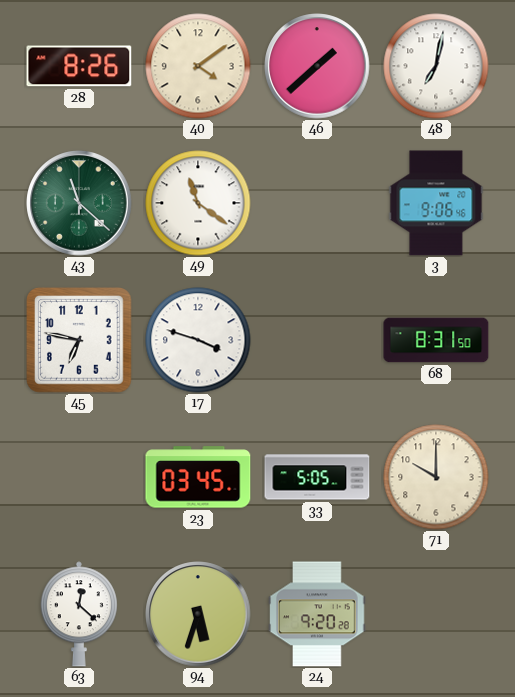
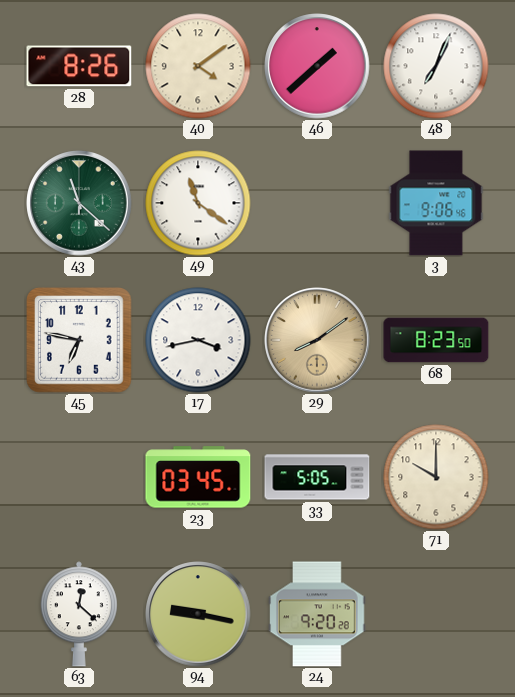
48: 7:02 -> 7:04 (436, 66)
17: 3:48 -> 3:43 (198, 340)
29: none -> 8:09 (317, 340)
68: 8:31 -> 8:23 (436, 340)
94: 5:33 -> 9:17 (198, 614)
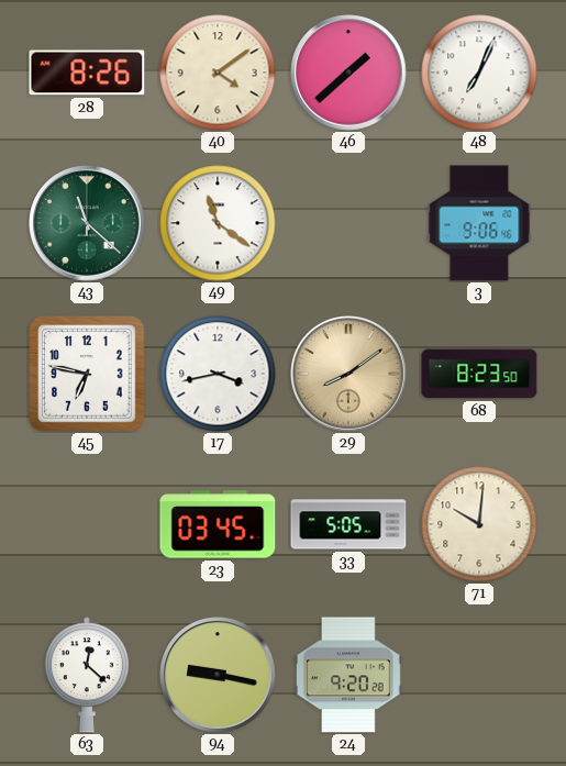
71: 10:00 -> 10:01 (479, 524)
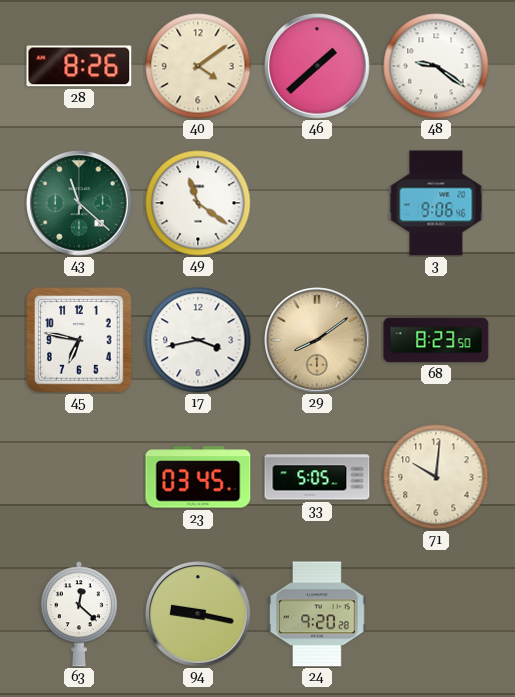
48: 7:04 -> 9:21 (436, 66)
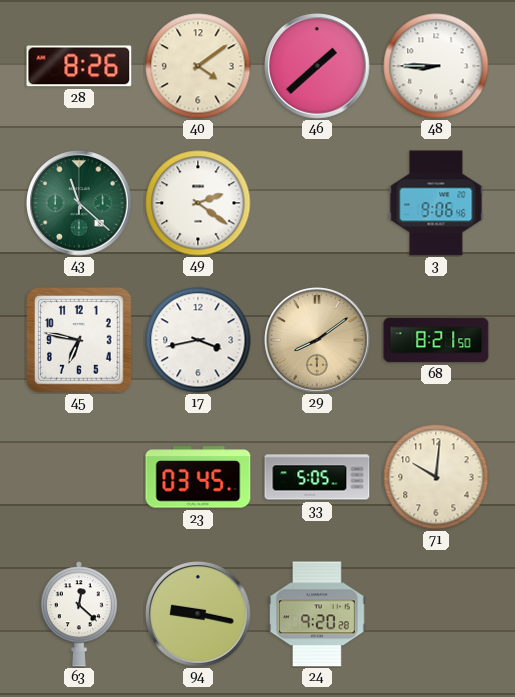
48: 9:21 -> 8:45 (436, 66)
49: 11:21 -> 2:21 (198, 203)
68: 8:23 -> 8:21 (436, 340)
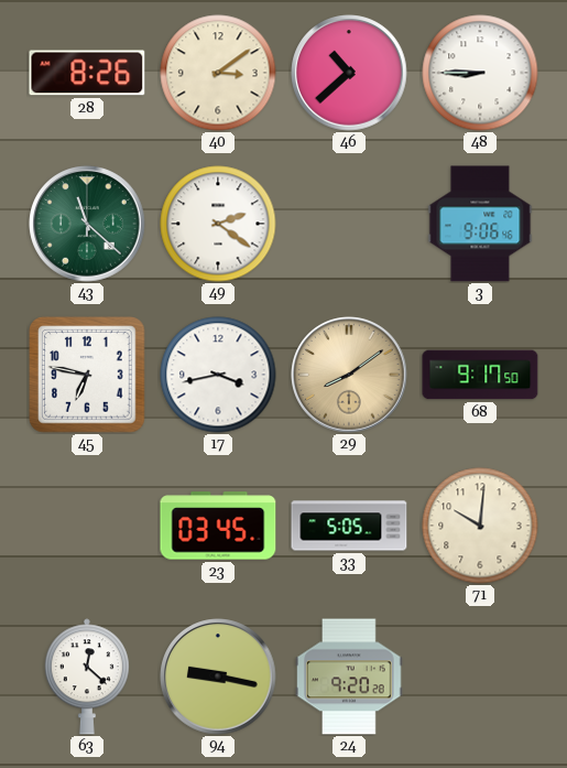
40: 4:09 -> 3:09 (218, 73)
46: 1:38 -> 10:38 (349, 73)
68: 8:21 -> 9:17 (480, 375)
